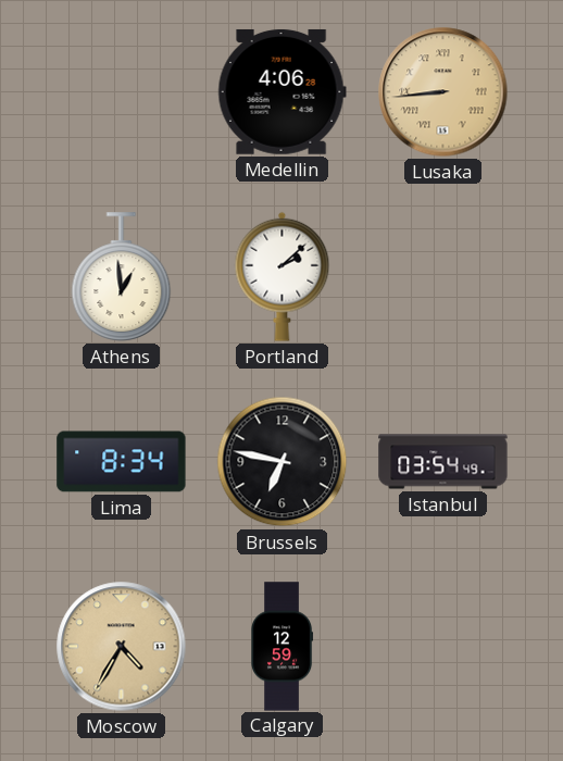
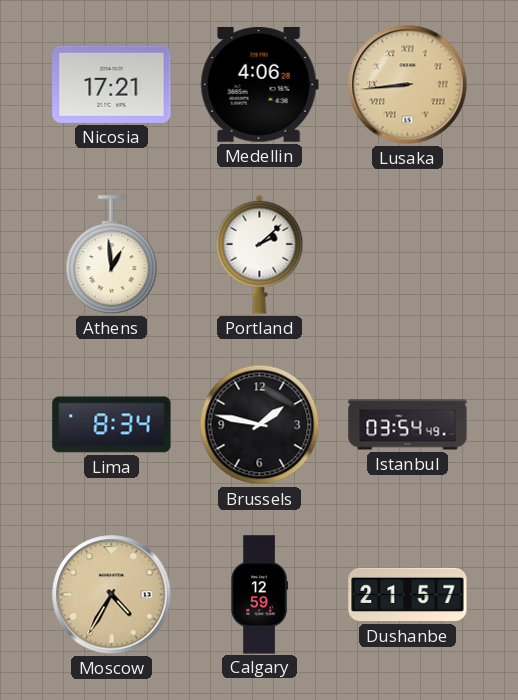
Nicosia: none -> 17:21 (112, 84)
Brussels: 6:47 -> 1:47 (260, 425)
Dushanbe: none -> 21:57 (408, 595)
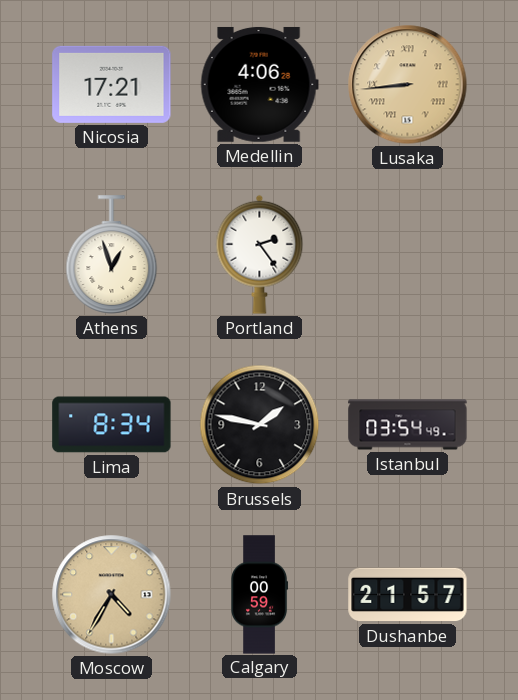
Athens: 12:59 -> 12:57 (112, 255)
Portland: 2:08 -> 2:24 (260, 254)
Calgary: 12:59 -> 00:59 (260, 595)
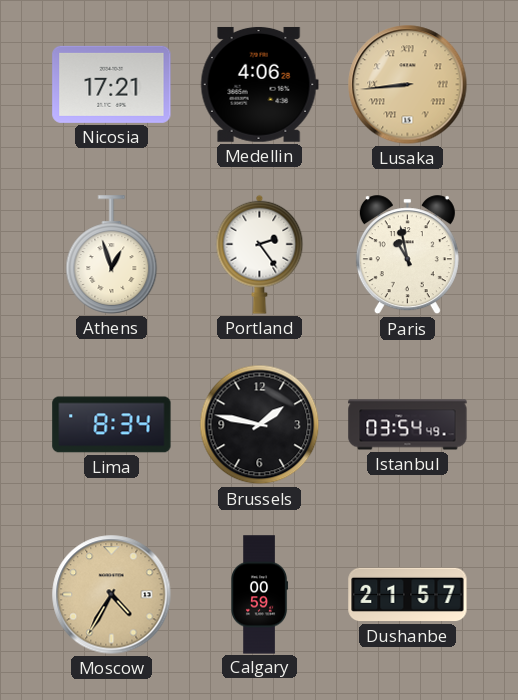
Paris: none -> 10:58 (407, 255)
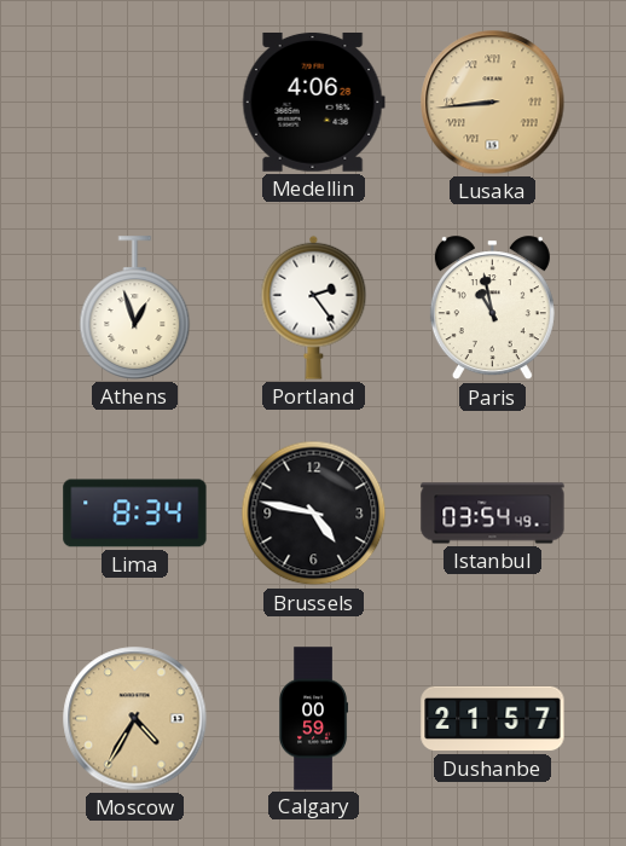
Nicosia: 17:21 -> none (112, 84)
Brussels: 1:47 -> 4:47 (314, 514)
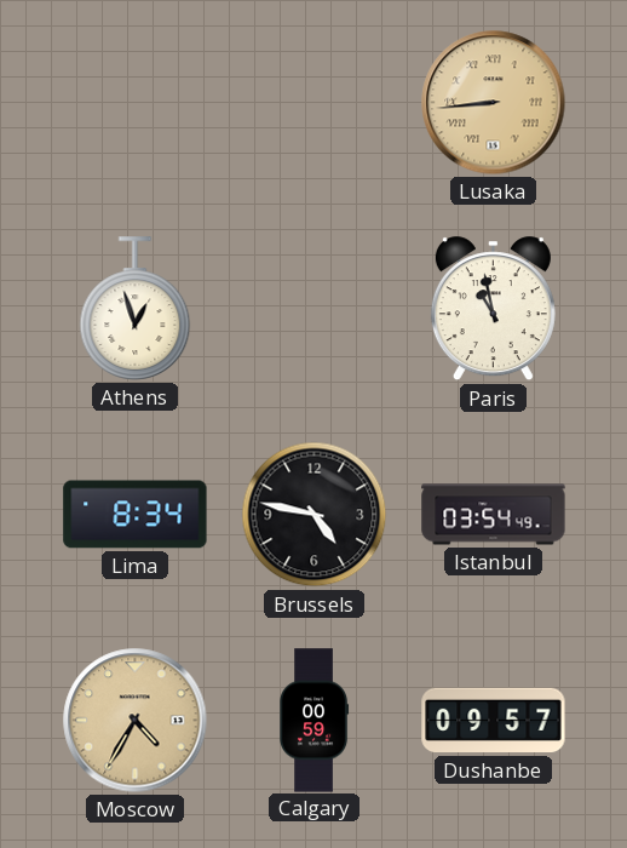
Medellin: 4:06 -> none (313, 102)
Portland: 2:24 -> none (314, 307)
Dushanbe: 21:57 -> 09:57 (494, 721)
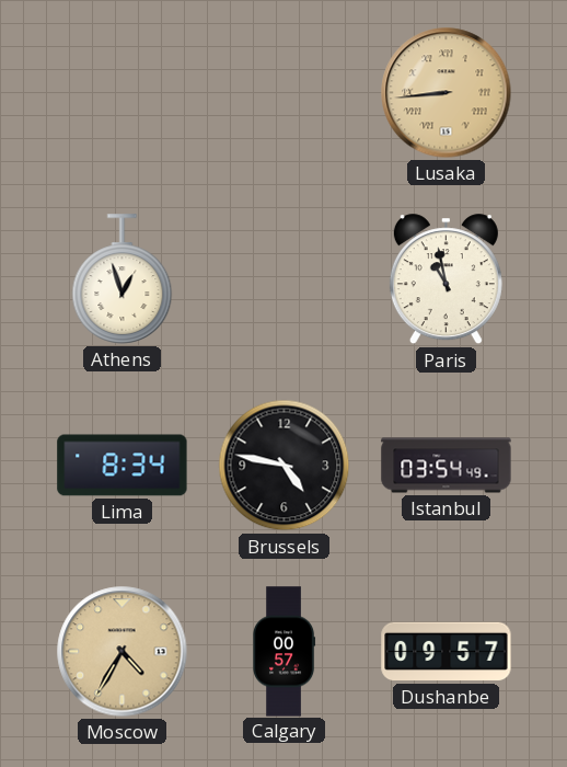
Calgary: 00:59 -> 00:57 (285, 652)
